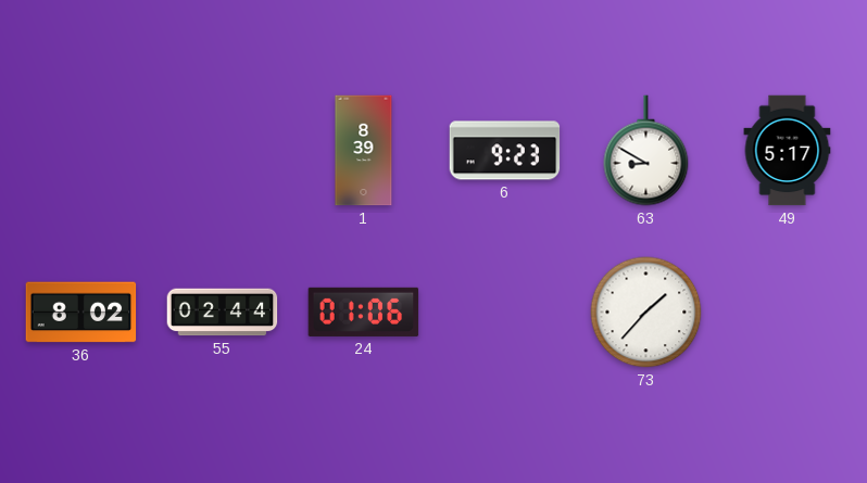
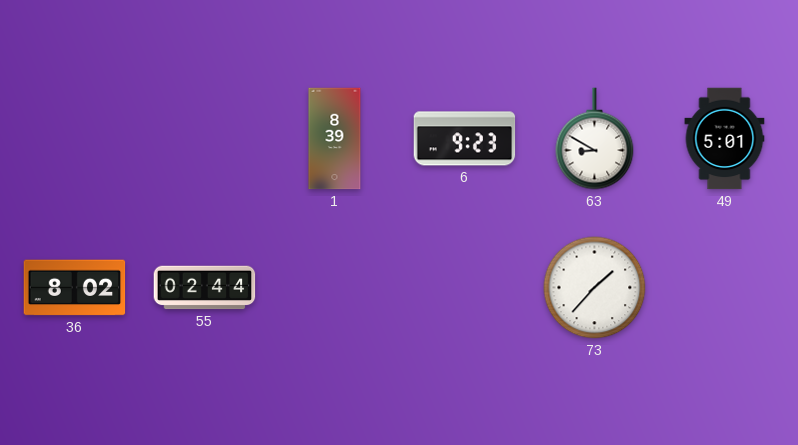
49: 5:17 -> 5:01 (725, 139)
24: 01:06 -> none (364, 312)
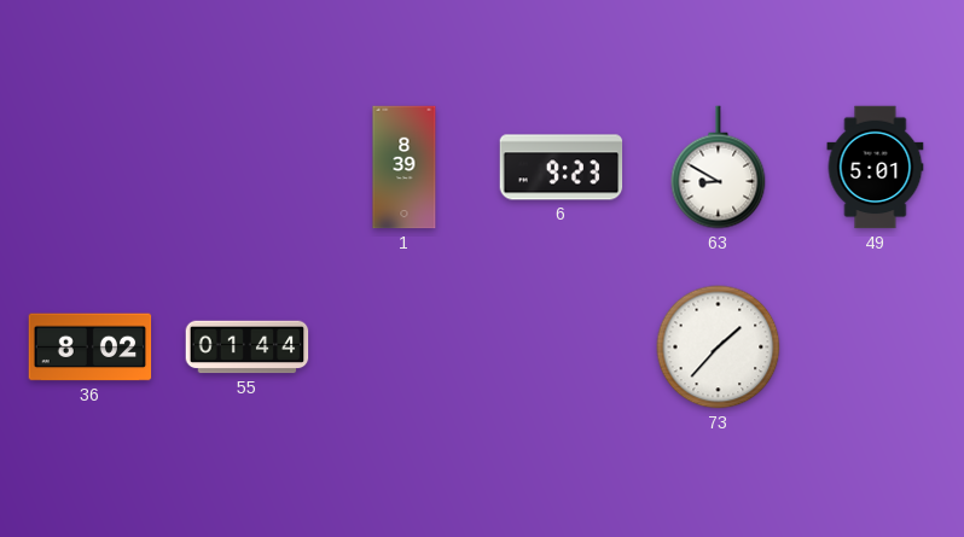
55: 02:44 -> 01:44 (248, 348)
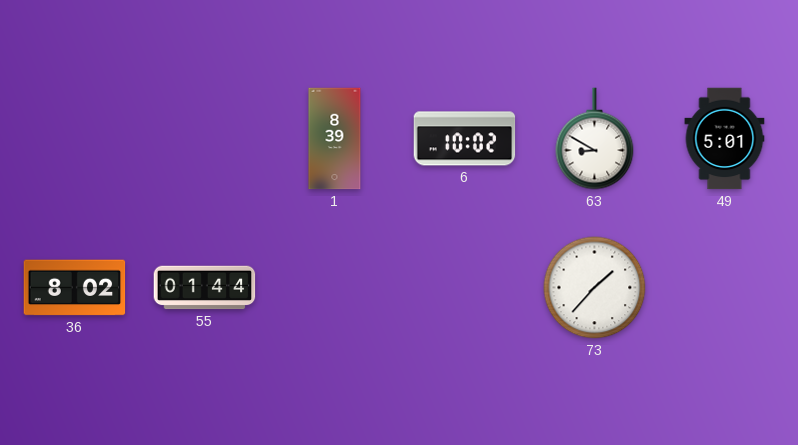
6: 9:23 -> 10:02 (465, 139)
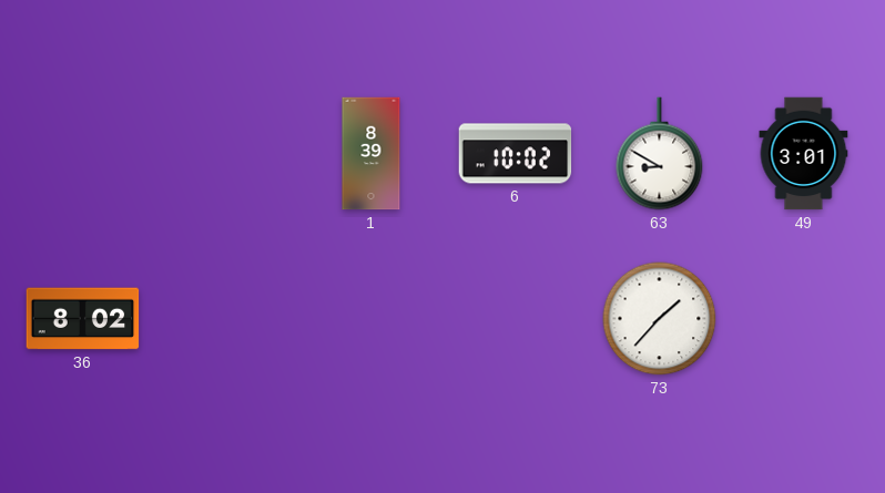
49: 5:01 -> 3:01 (804, 154)
55: 01:44 -> none (205, 288)
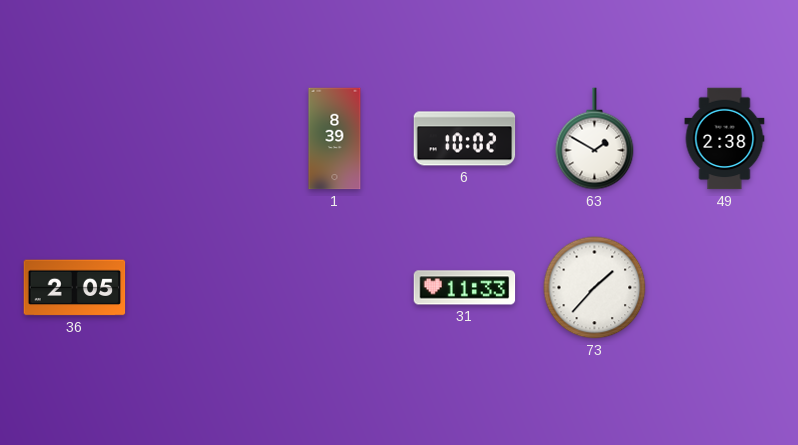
63: 8:50 -> 1:50 (595, 139)
49: 3:01 -> 2:38 (725, 139)
36: 8:02 -> 2:05 (75, 288)
31: none -> 11:33 (465, 288)
